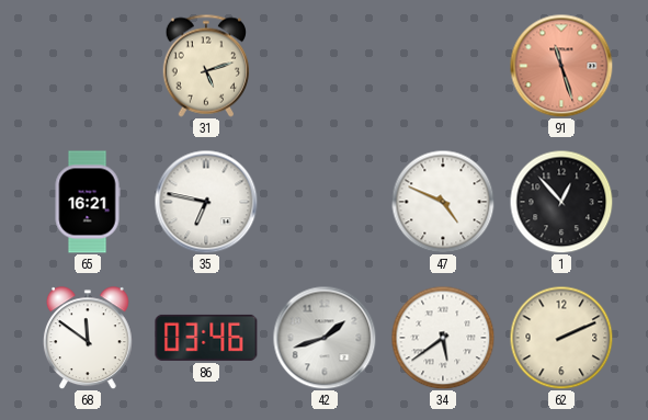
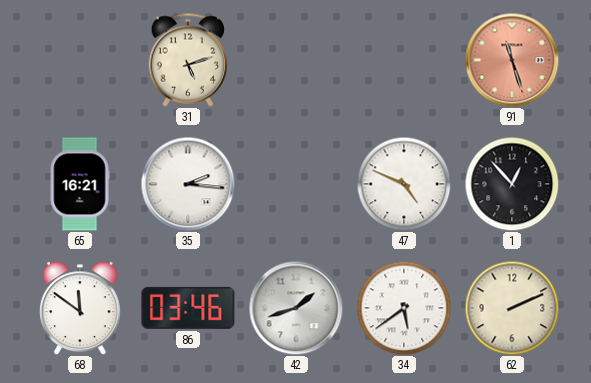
35: 6:47 -> 2:16 (188, 184)
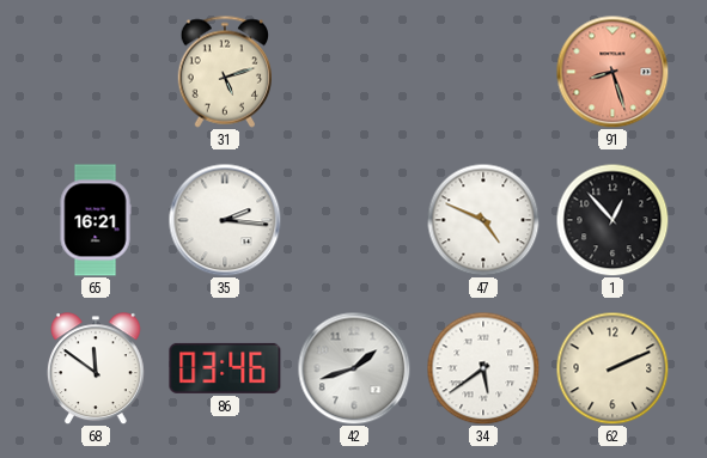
91: 11:27 -> 8:27 (612, 72)
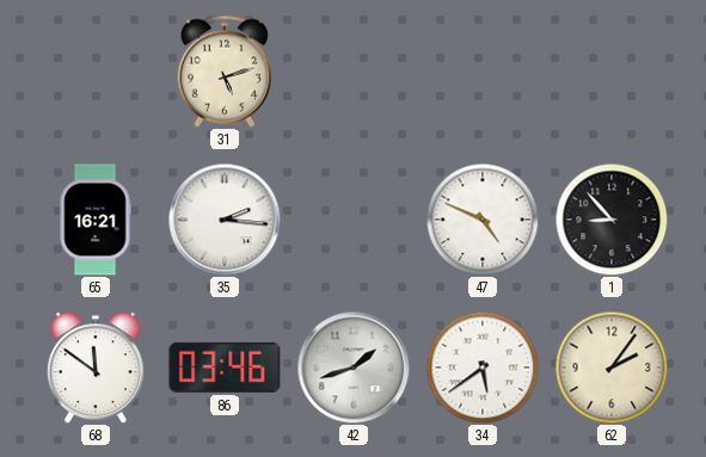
91: 8:27 -> none (612, 72)
1: 12:53 -> 8:53 (612, 220)
62: 2:11 -> 2:06 (612, 368)
